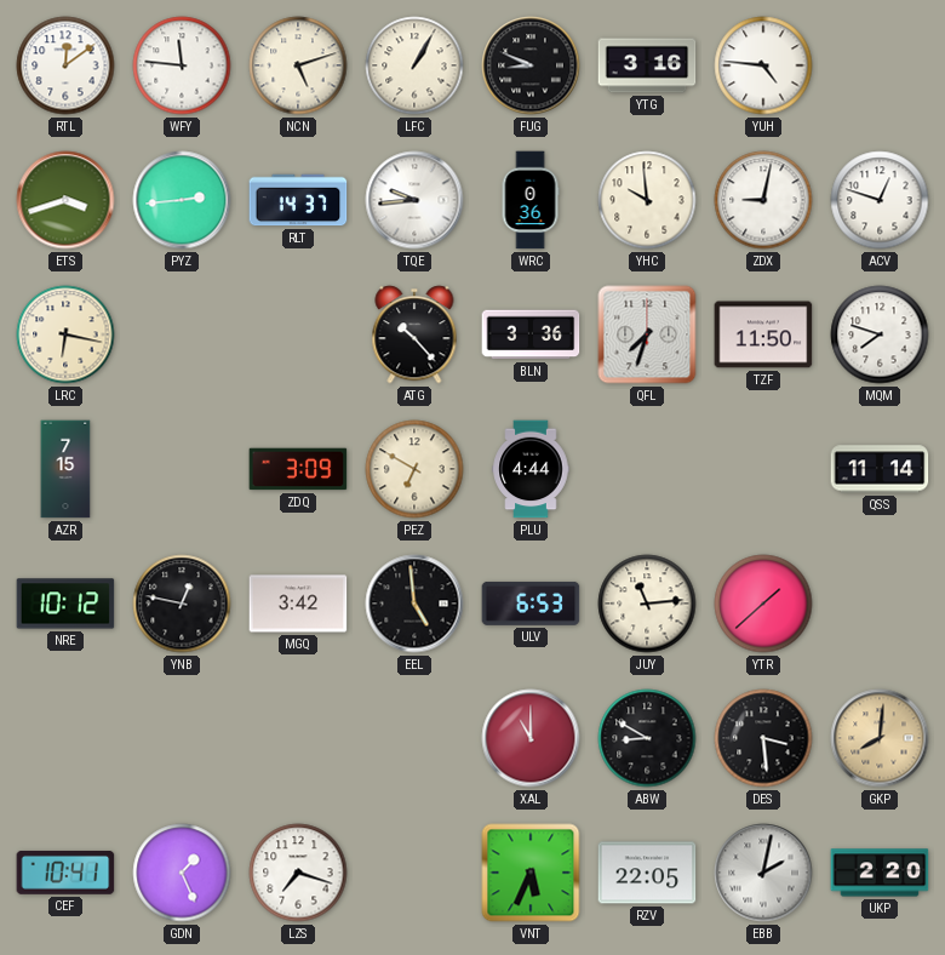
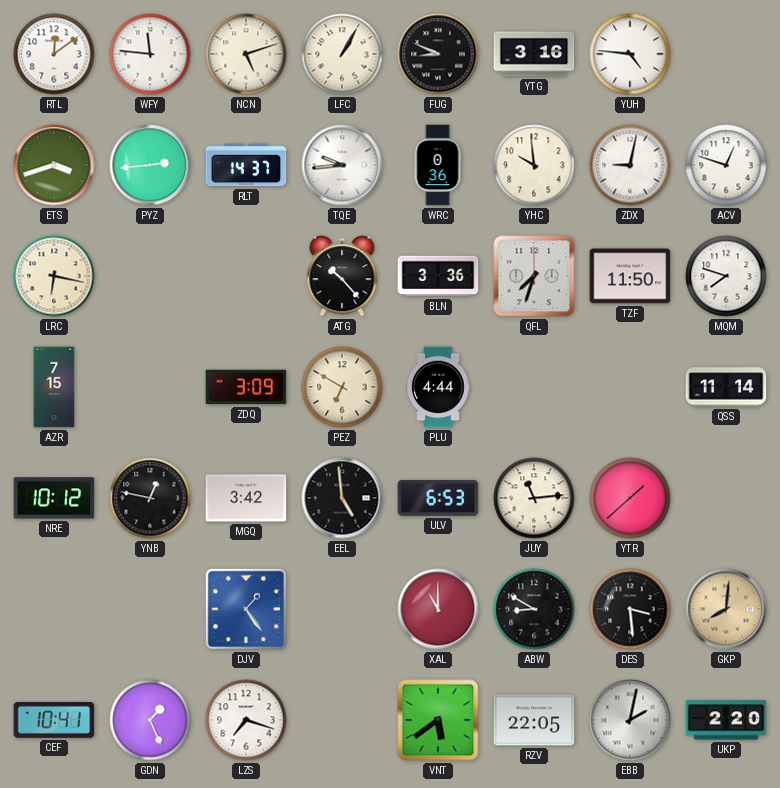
DJV: none -> 1:24 (246, 609)
VNT: 5:34 -> 5:39 (438, 720)
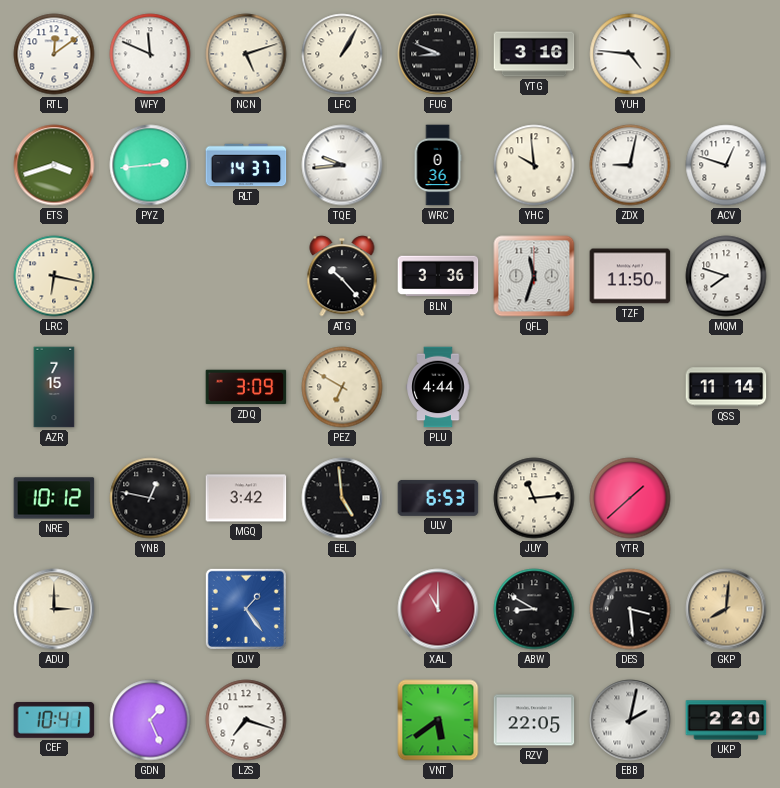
WFY: 11:46 -> 11:49 (150, 54)
QFL: 7:33 -> 11:33 (534, 276)
ADU: none -> 3:00 (54, 609)
